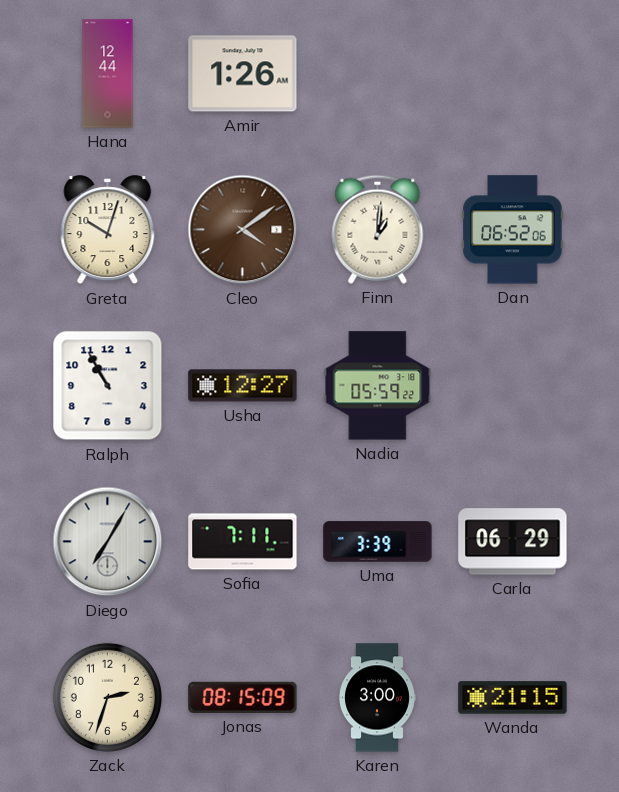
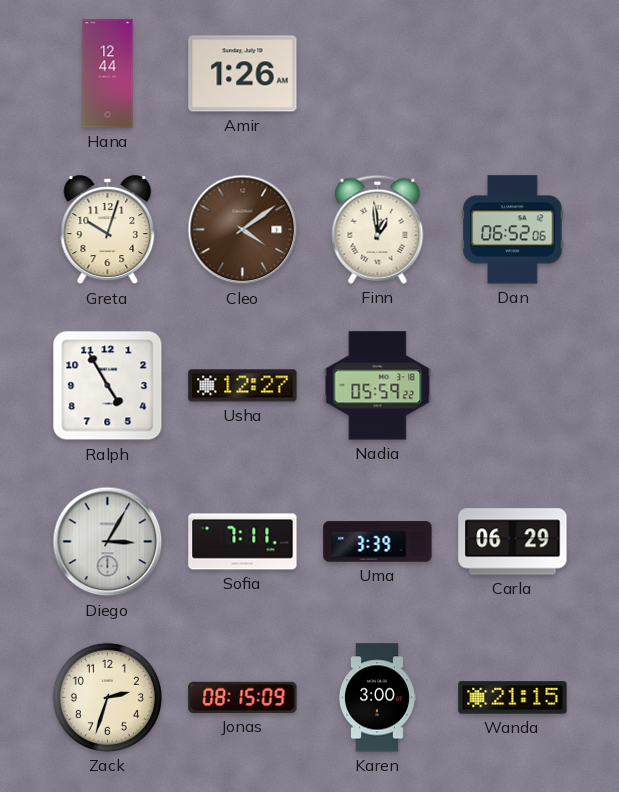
Finn: 1:01 -> 12:59 (378, 229)
Ralph: 10:55 -> 4:55 (108, 386)
Diego: 7:05 -> 3:05 (108, 542)
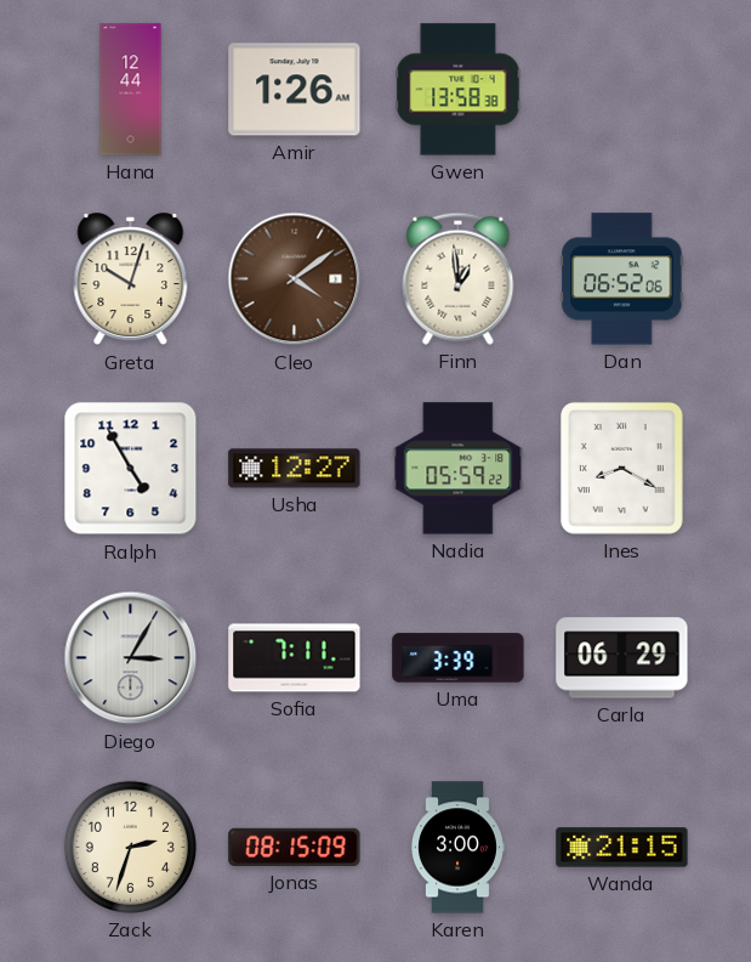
Gwen: none -> 13:58 (459, 90)
Ines: none -> 8:20 (621, 468)
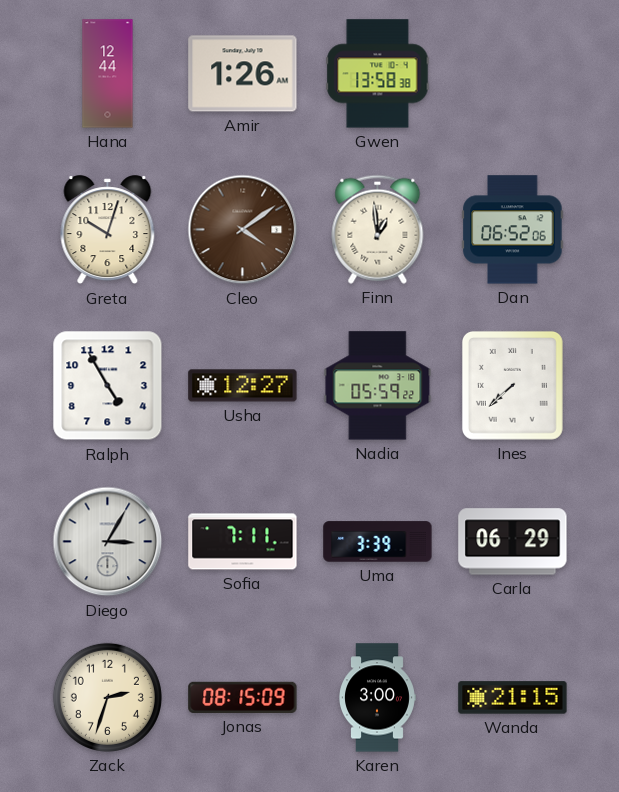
Ines: 8:20 -> 7:38 (512, 385)
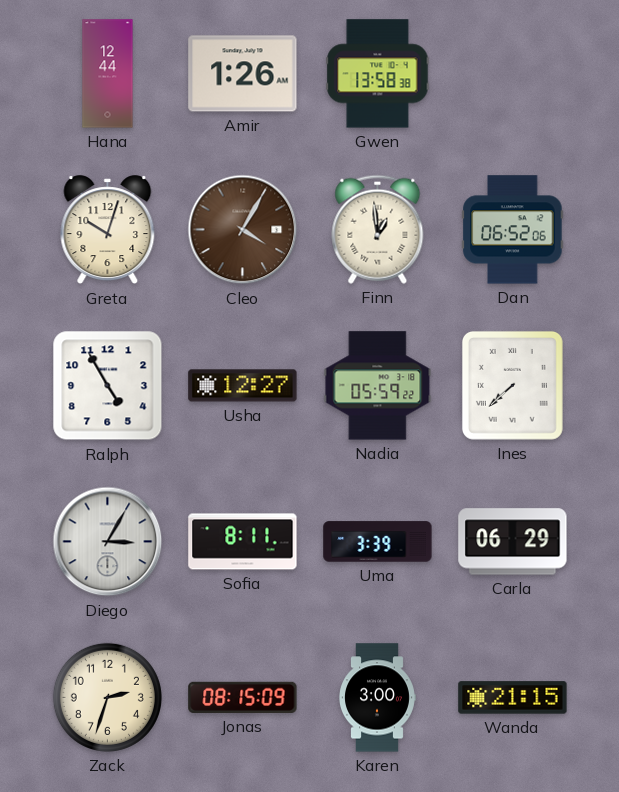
Cleo: 4:09 -> 4:05 (243, 230)
Sofia: 7:11 -> 8:11 (243, 542)
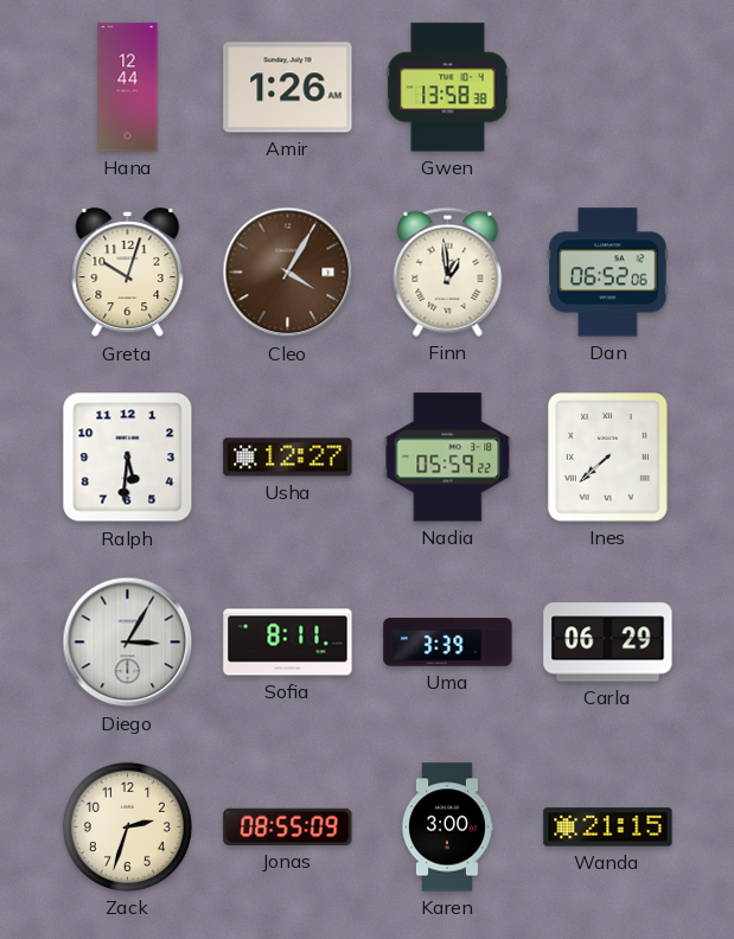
Ralph: 4:55 -> 5:31 (128, 458)
Jonas: 08:15 -> 08:55 (288, 826)
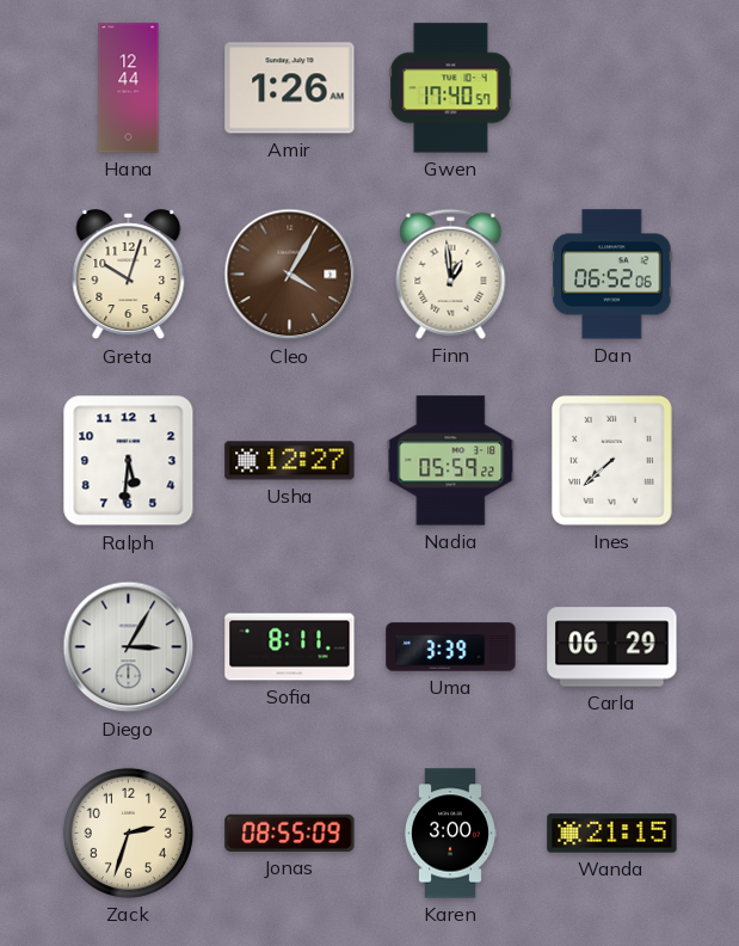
Gwen: 13:58 -> 17:40 (451, 88)
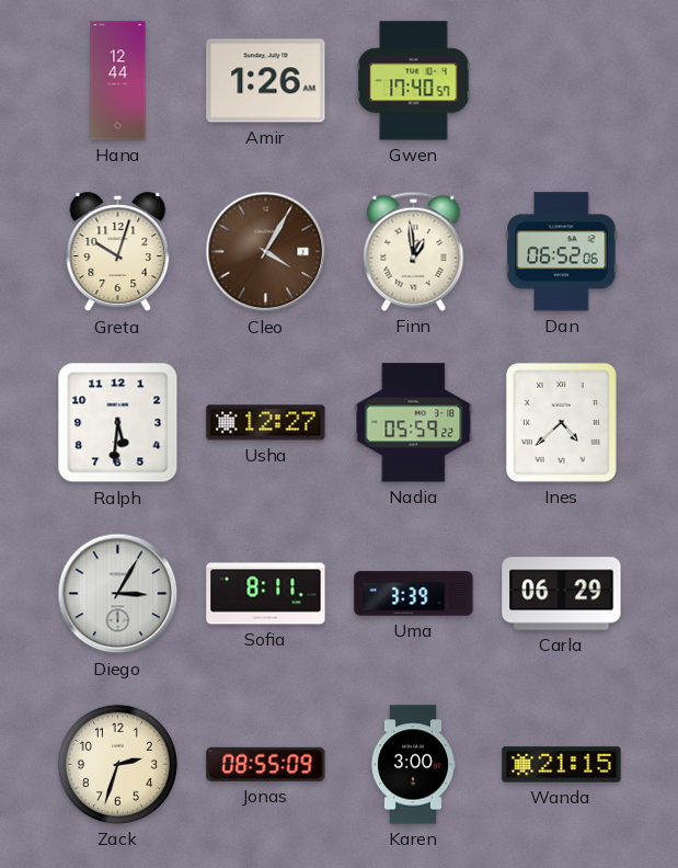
Ines: 7:38 -> 4:38 (561, 422)
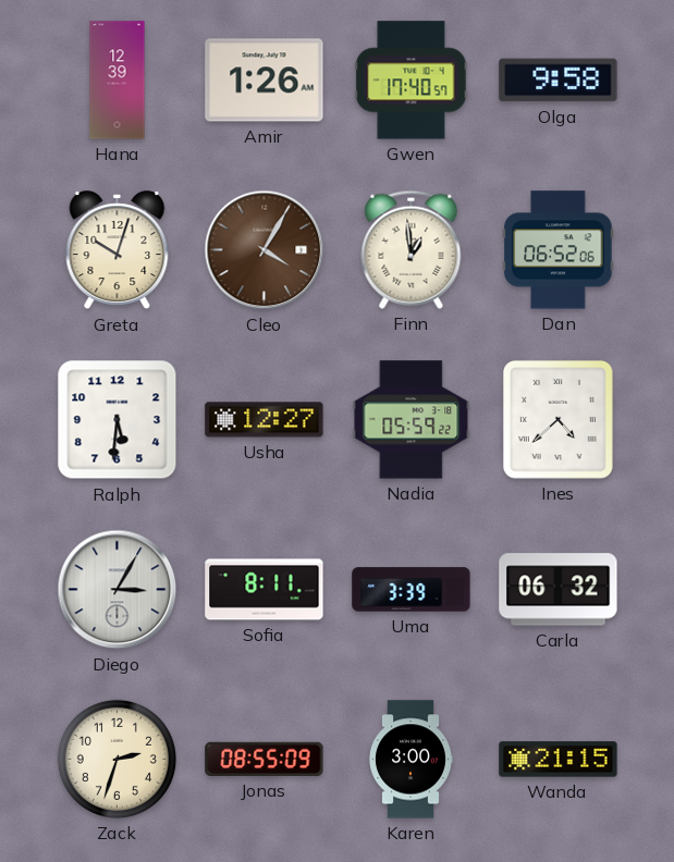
Hana: 12:44 -> 12:39 (118, 81)
Olga: none -> 9:58 (559, 81)
Carla: 06:29 -> 06:32 (559, 590)
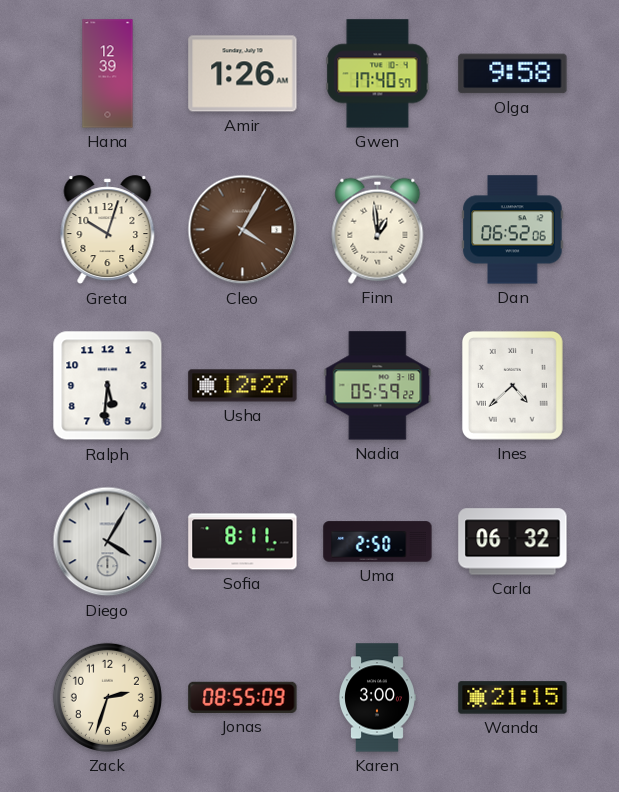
Diego: 3:05 -> 4:05 (108, 542)
Uma: 3:39 -> 2:50 (378, 542)
